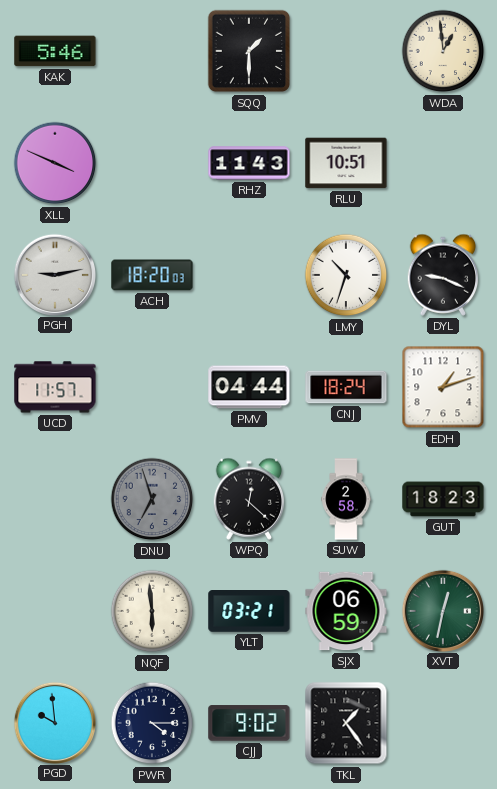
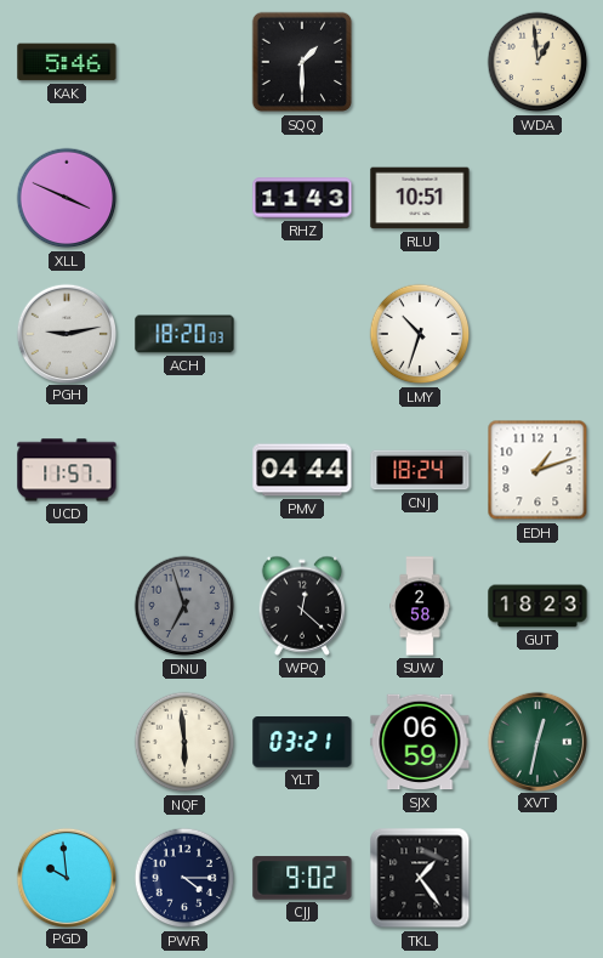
DYL: 9:19 -> none (443, 275)
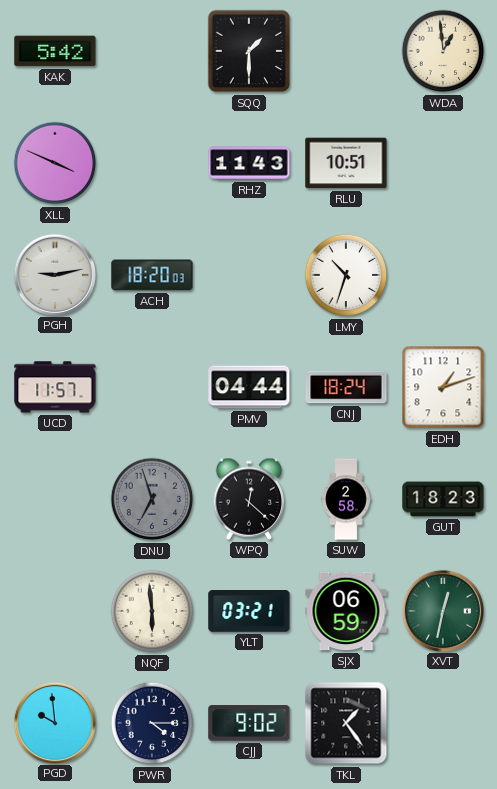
KAK: 5:46 -> 5:42 (55, 51)
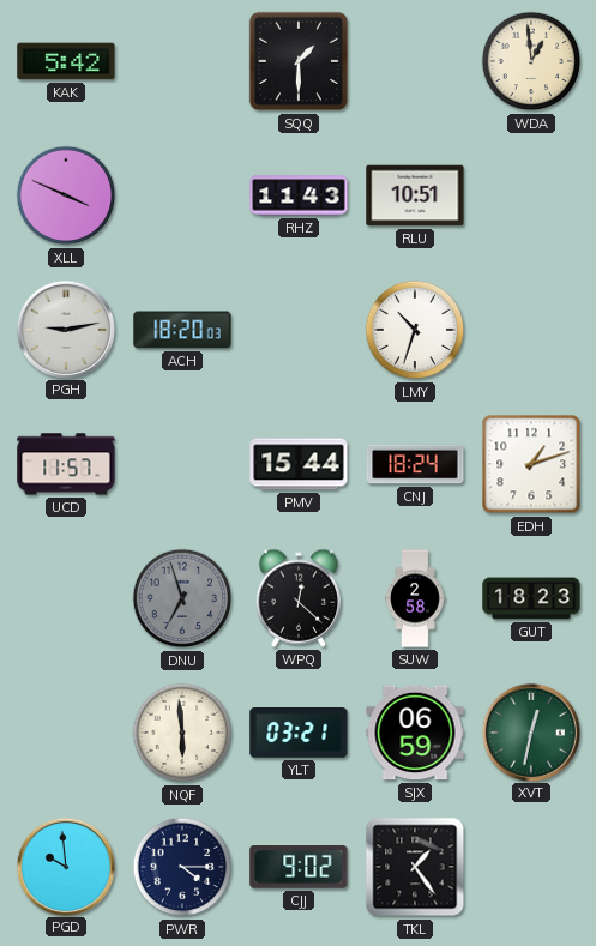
PMV: 04:44 -> 15:44 (299, 464)
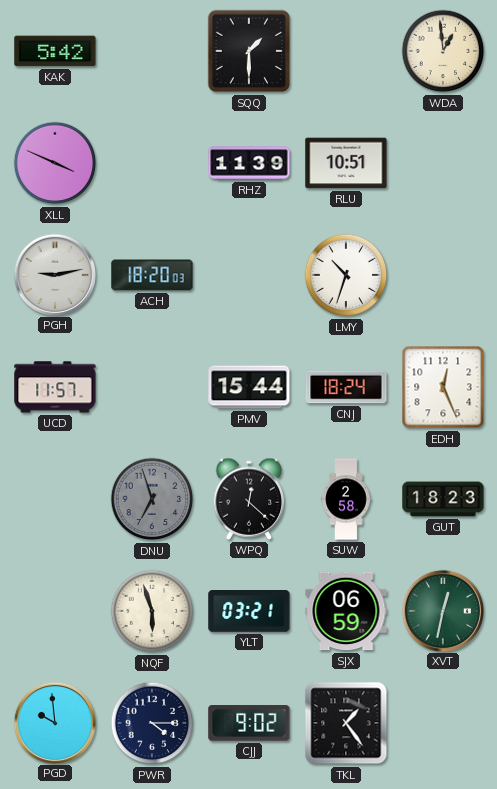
RHZ: 11:43 -> 11:39 (249, 163)
EDH: 1:12 -> 12:26 (443, 387)
NQF: 5:59 -> 5:57 (152, 611)
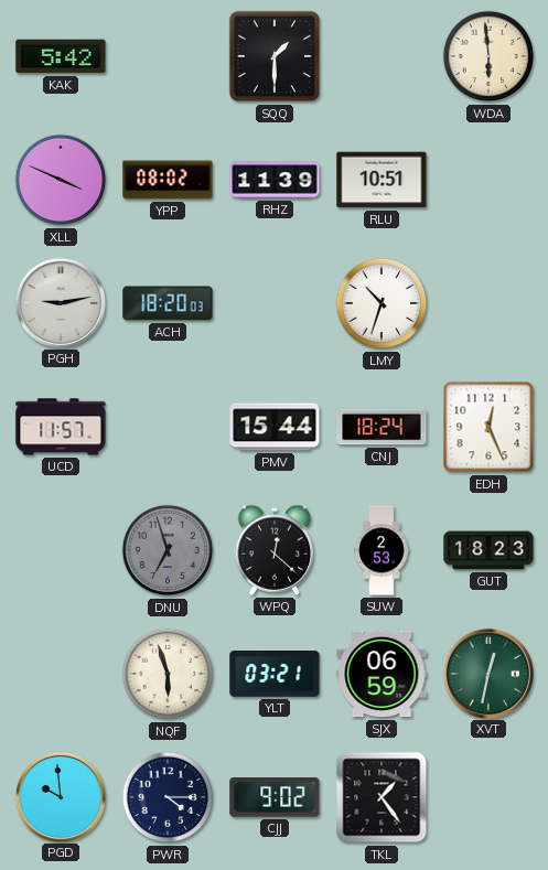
WDA: 12:59 -> 5:59 (488, 56)
YPP: none -> 08:02 (168, 180)
SUW: 2:58 -> 2:53 (382, 550)
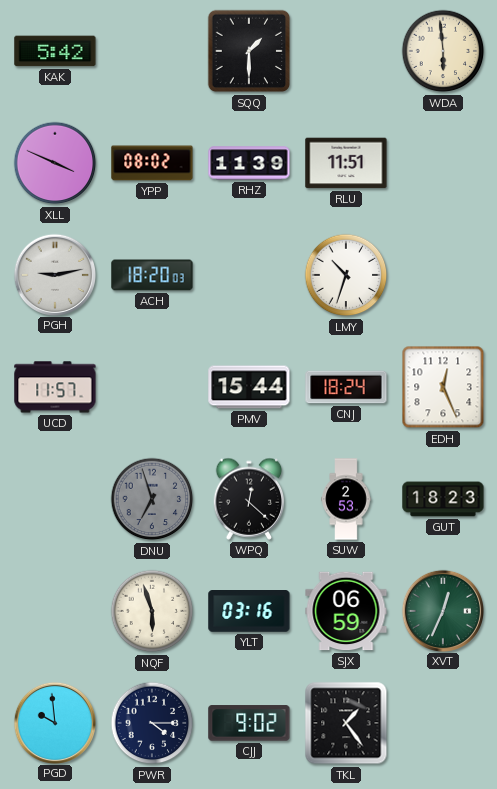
RLU: 10:51 -> 11:51 (346, 163)
YLT: 03:21 -> 03:16 (249, 612)
XVT: 12:32 -> 12:34 (442, 610)
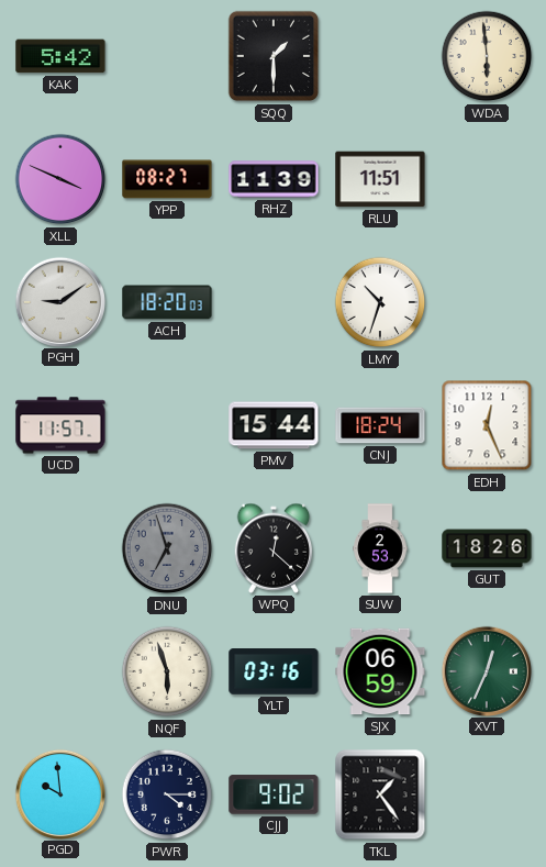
YPP: 08:02 -> 08:27 (167, 179)
PGH: 9:13 -> 9:09 (59, 301)
GUT: 18:23 -> 18:26 (487, 548)
